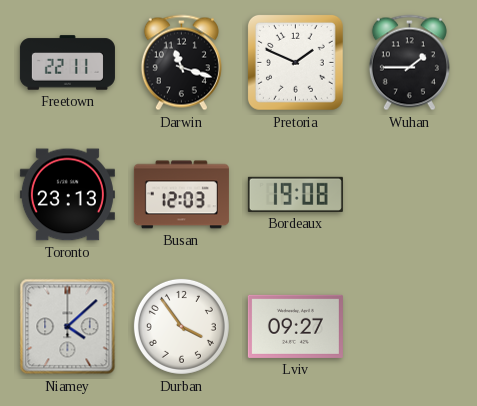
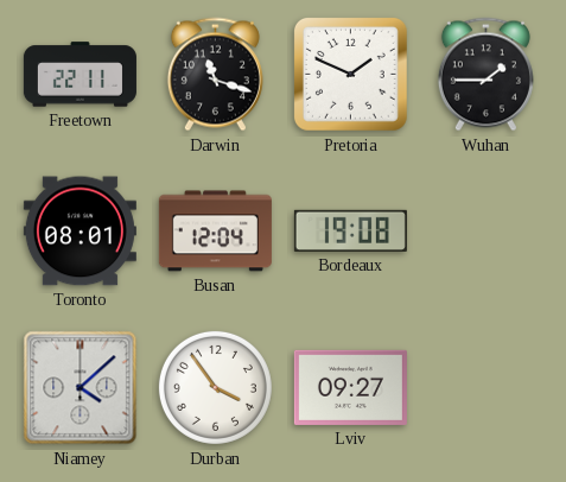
Toronto: 23:13 -> 08:01 (80, 232)
Busan: 12:03 -> 12:04 (215, 232)
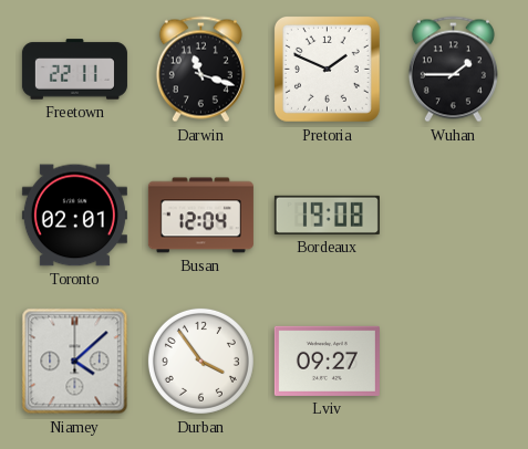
Toronto: 08:01 -> 02:01 (74, 216)
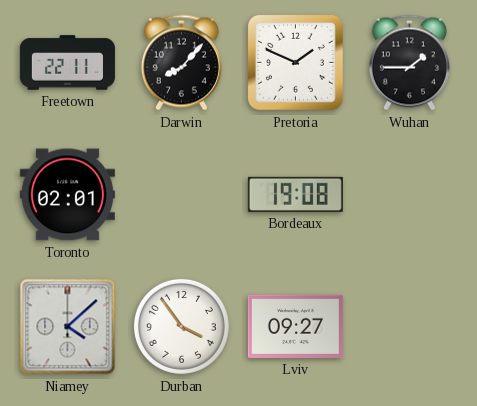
Darwin: 11:18 -> 8:07 (181, 63)
Busan: 12:04 -> none (200, 216)
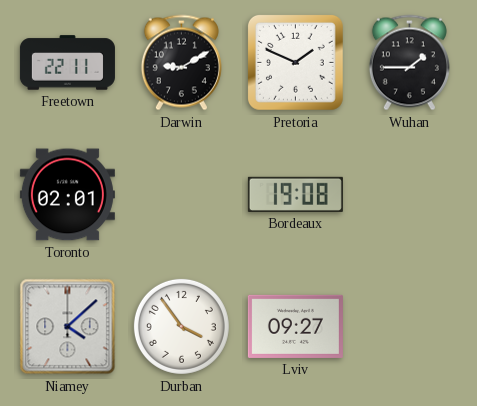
Darwin: 8:07 -> 9:10 (181, 63)
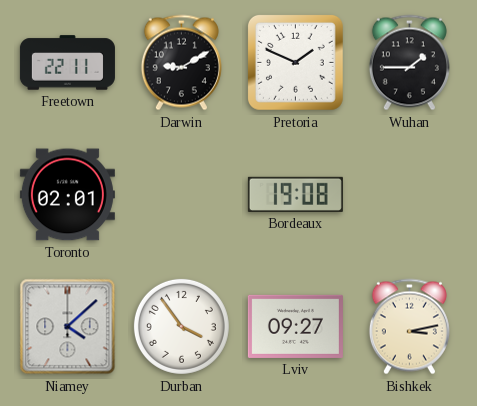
Bishkek: none -> 3:13 (409, 327)
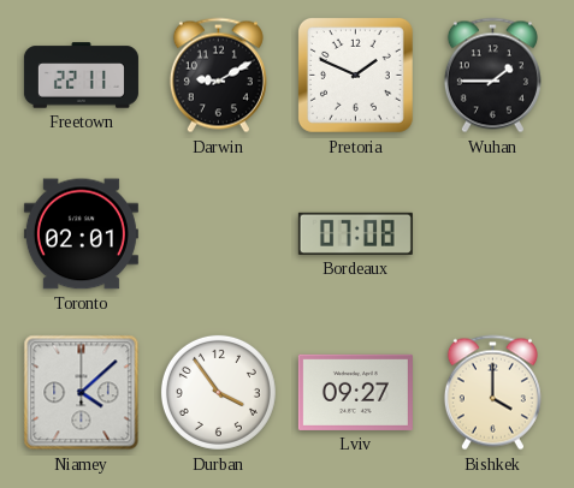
Bordeaux: 19:08 -> 07:08 (355, 233)
Bishkek: 3:13 -> 4:00 (492, 393)
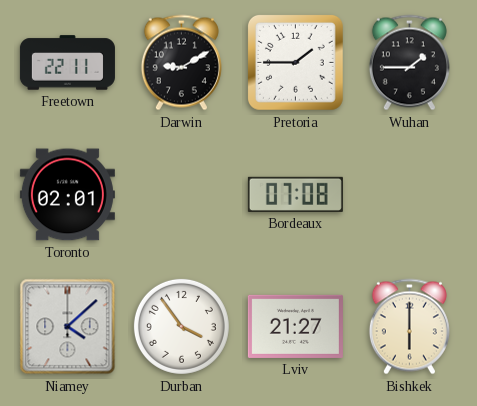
Pretoria: 1:49 -> 1:45 (295, 62)
Lviv: 09:27 -> 21:27 (295, 326)
Bishkek: 4:00 -> 6:00 (409, 327)
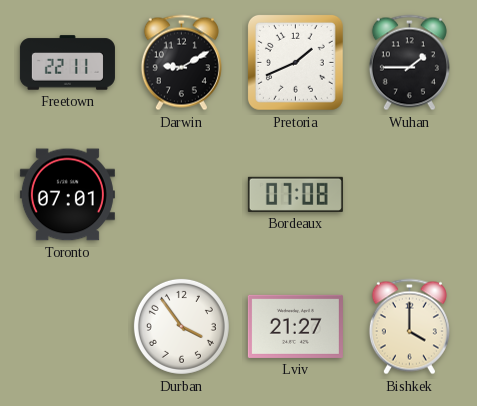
Pretoria: 1:45 -> 1:41 (295, 62)
Toronto: 02:01 -> 07:01 (67, 195)
Niamey: 4:08 -> none (68, 327)
Bishkek: 6:00 -> 4:00 (409, 327)
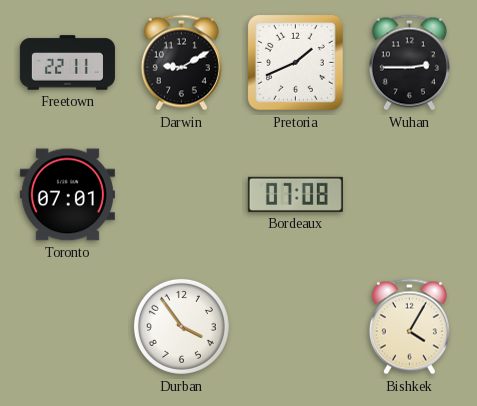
Wuhan: 1:45 -> 2:45 (409, 63)
Lviv: 21:27 -> none (295, 326)
Bishkek: 4:00 -> 4:05 (409, 327)
